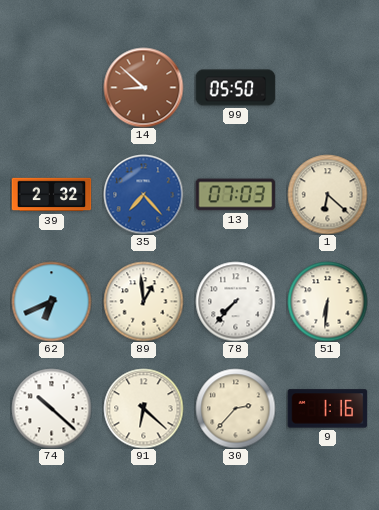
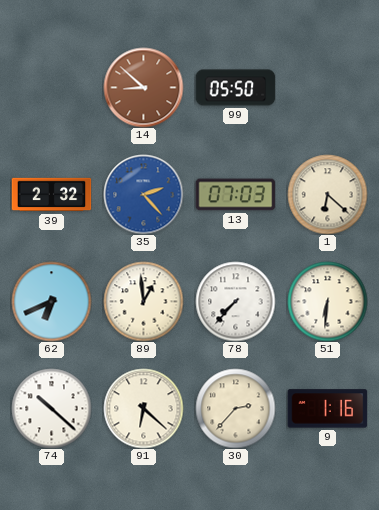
35: 7:23 -> 2:23 (143, 194)
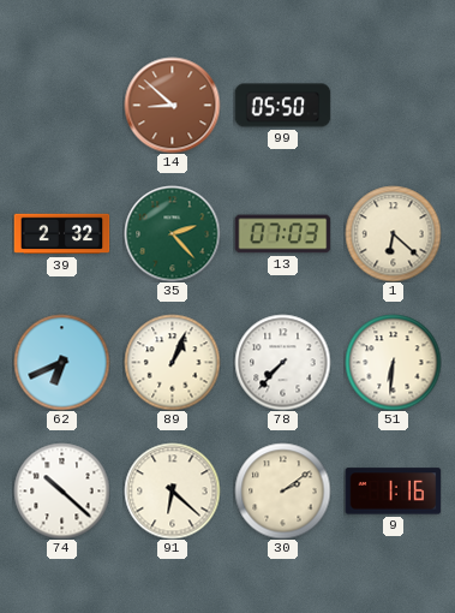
35 dial: blue -> green (172, 233)
89: 12:59 -> 1:04 (172, 362)
30: 2:37 -> 2:09 (282, 490)
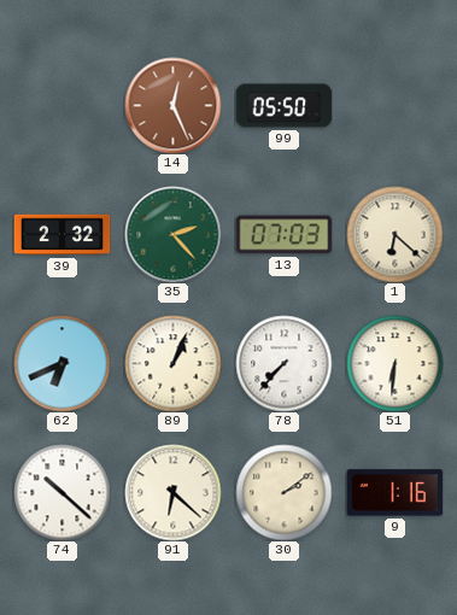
14: 8:52 -> 12:26 (172, 105)
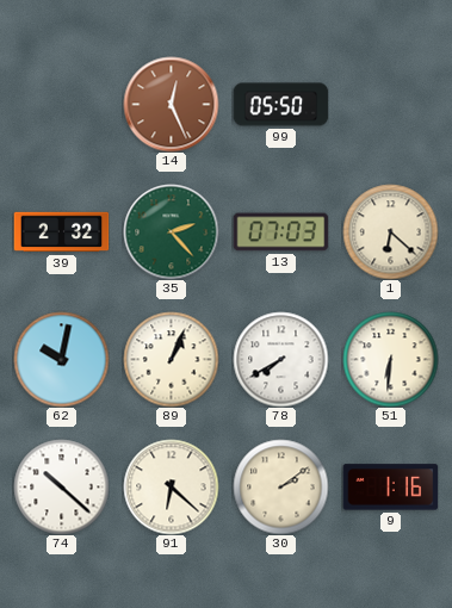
62: 6:41 -> 10:02 (61, 359)
78: 7:37 -> 7:40 (280, 359)
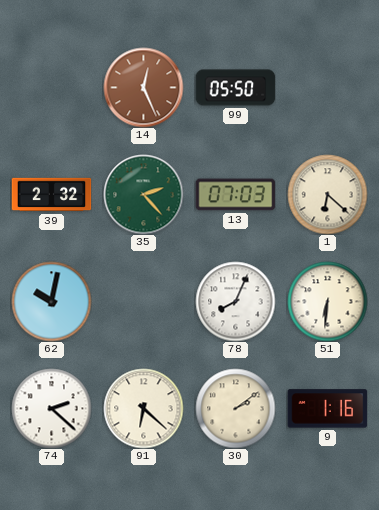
89: 1:04 -> none (171, 359)
78: 7:40 -> 8:04 (235, 301)
74: 10:22 -> 2:22 (51, 408)
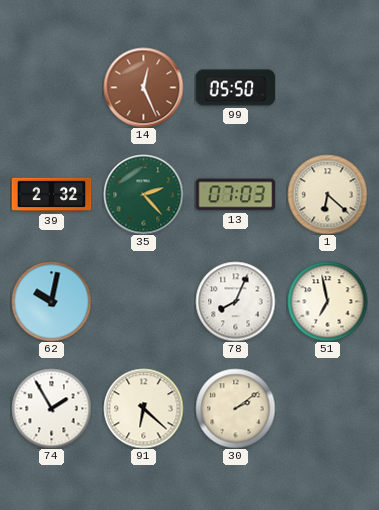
51: 6:31 -> 6:58 (327, 301)
74: 2:22 -> 1:55 (51, 408)
9: 1:16 -> none (327, 409)
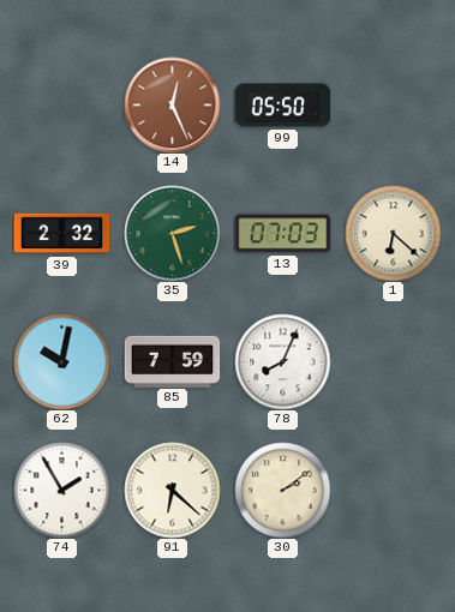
35: 2:23 -> 2:27 (172, 233)
85: none -> 7:59 (172, 361)
51: 6:58 -> none (327, 301)
